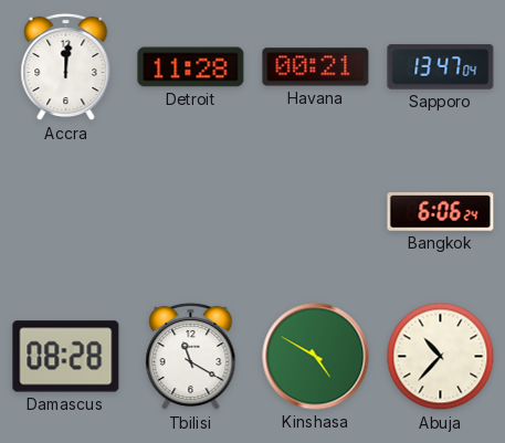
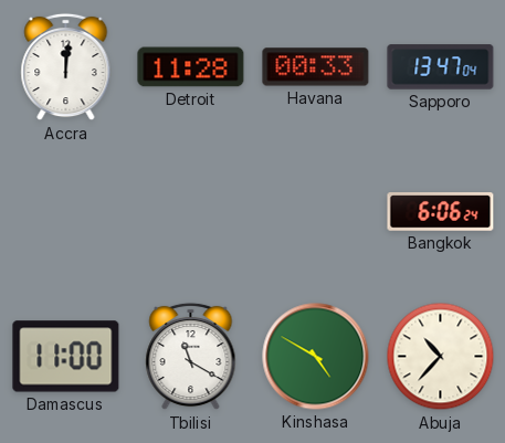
Havana: 00:21 -> 00:33 (316, 67)
Damascus: 08:28 -> 11:00 (66, 357)
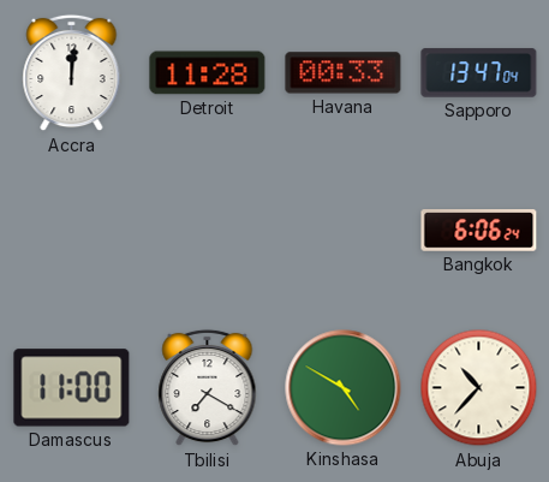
Tbilisi: 11:20 -> 7:20 (208, 388)
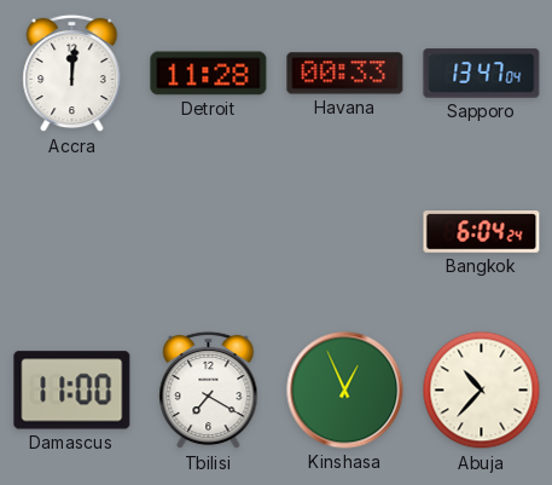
Bangkok: 6:06 -> 6:04 (482, 232)
Kinshasa: 4:50 -> 12:56 (345, 391)
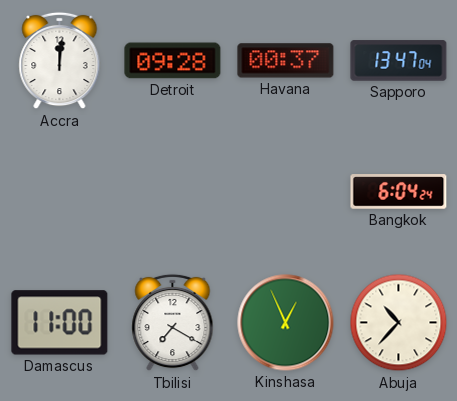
Detroit: 11:28 -> 09:28 (173, 61)
Havana: 00:33 -> 00:37 (286, 61)
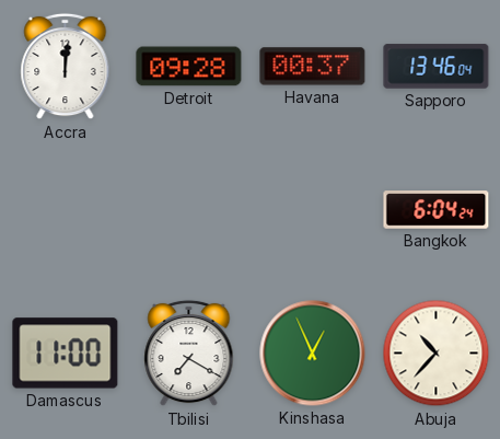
Sapporo: 13:47 -> 13:46 (437, 67)
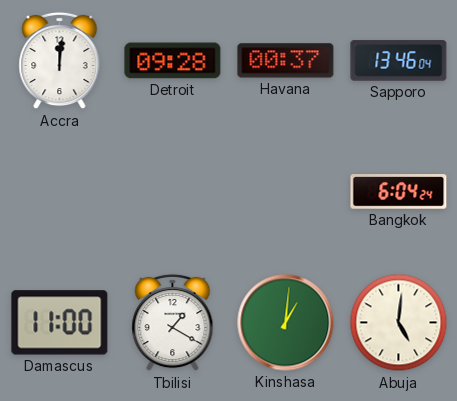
Tbilisi: 7:20 -> 1:20 (173, 323)
Kinshasa: 12:56 -> 1:01 (286, 323)
Abuja: 10:37 -> 5:01 (399, 323)
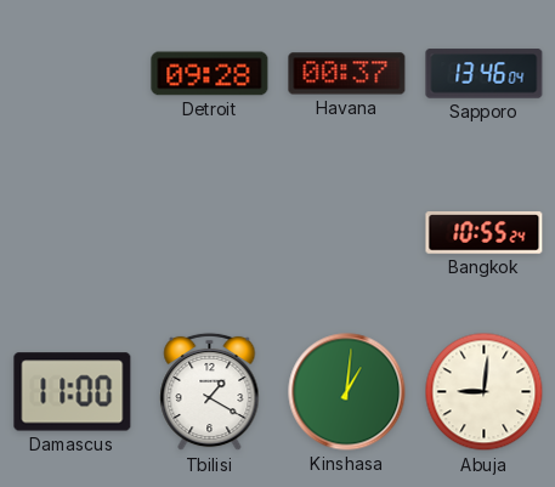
Accra: 12:01 -> none (60, 61)
Bangkok: 6:04 -> 10:55 (485, 233)
Abuja: 5:01 -> 9:01 (485, 392)
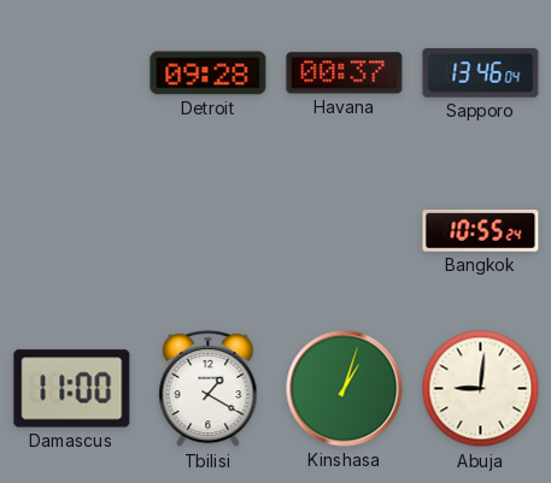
Kinshasa: 1:01 -> 1:03 (345, 389)
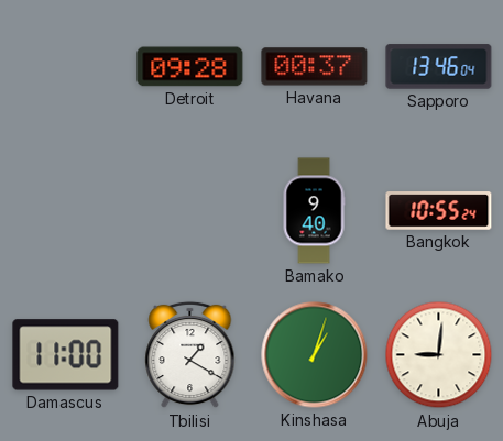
Bamako: none -> 9:40 (314, 211)
